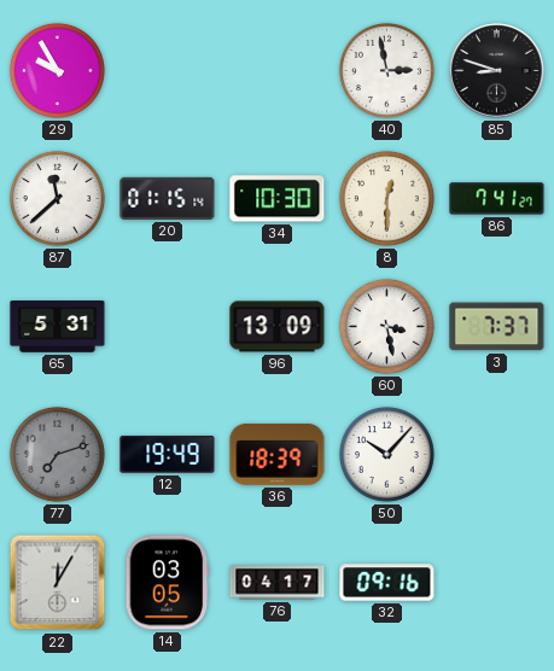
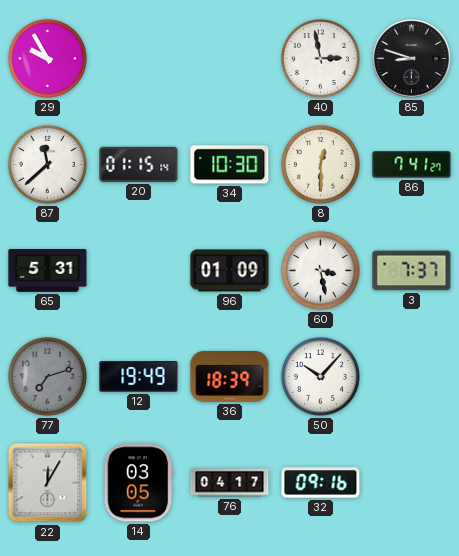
96: 13:09 -> 01:09 (230, 271)
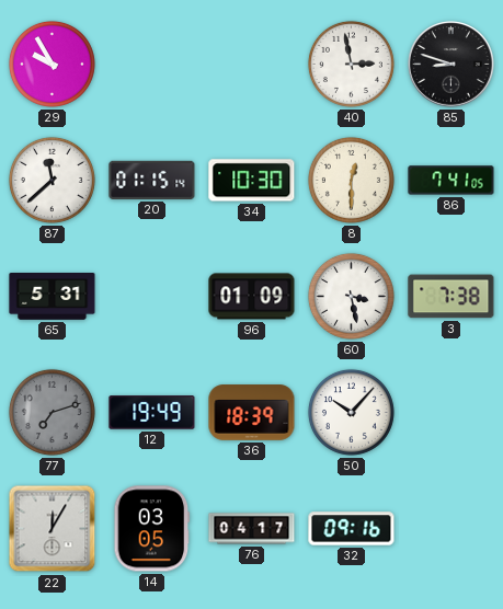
86: 7:41:27 -> 7:41:05 (451, 181)
3: 7:37 -> 7:38 (451, 297)
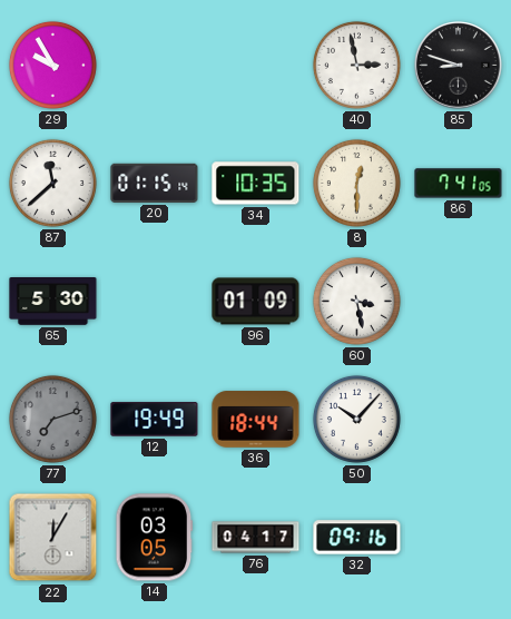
34: 10:30 -> 10:35 (256, 184)
65: 5:31 -> 5:30 (53, 302)
3: 7:38 -> none (451, 297)
36: 18:39 -> 18:44 (256, 420)
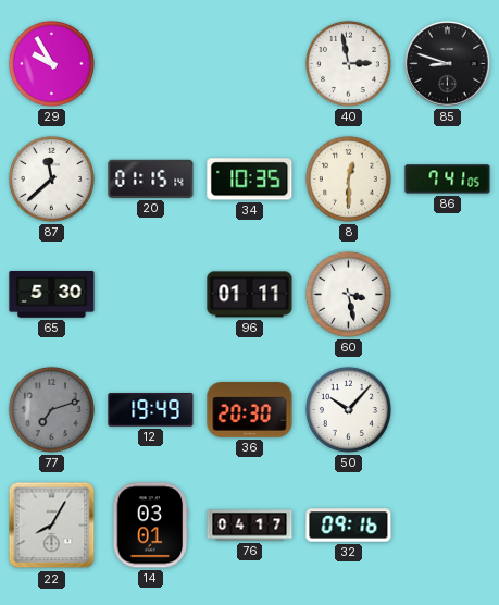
96: 01:09 -> 01:11 (250, 295)
36: 18:44 -> 20:30 (250, 410)
22: 12:05 -> 8:05 (52, 526)
14: 03:05 -> 03:01 (151, 526)
